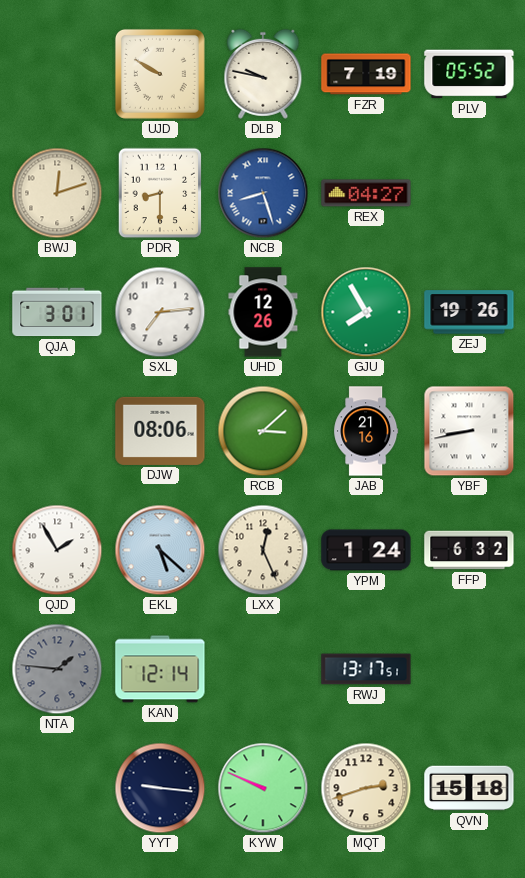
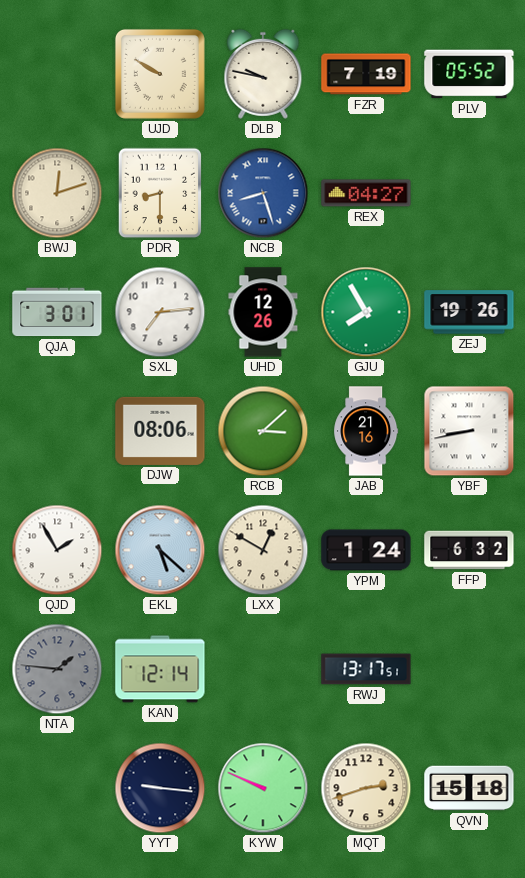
LXX: 12:26 -> 12:50 (263, 550)
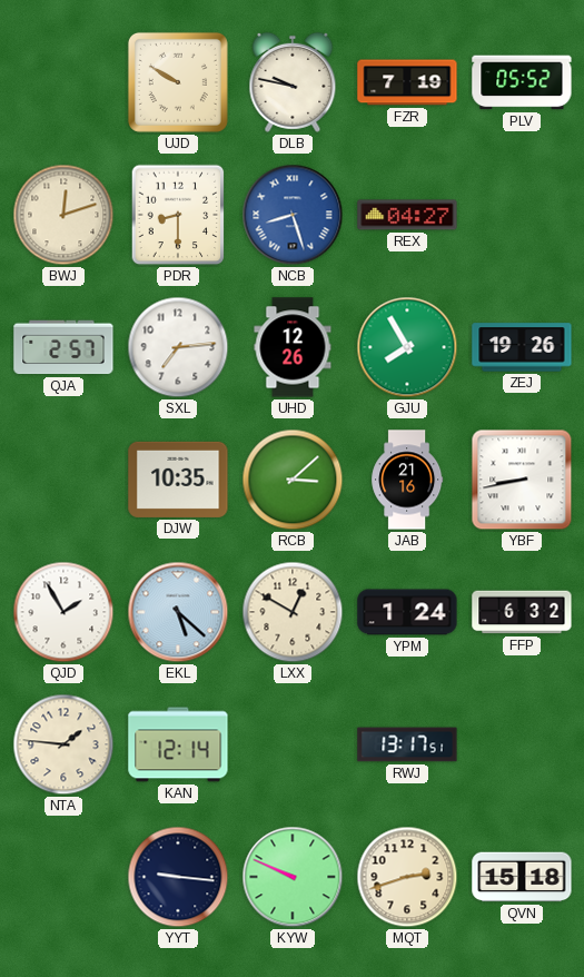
QJA: 3:01 -> 2:57 (63, 347)
DJW: 08:06 -> 10:35 (178, 480)
NTA dial: grey -> cream (63, 744)
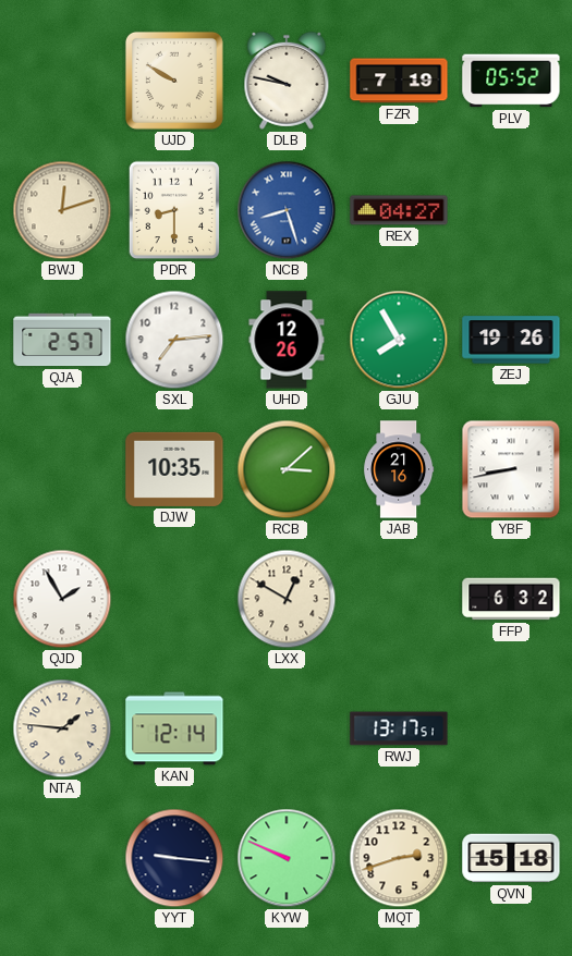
EKL: 5:22 -> none (178, 612)
YPM: 1:24 -> none (407, 612)
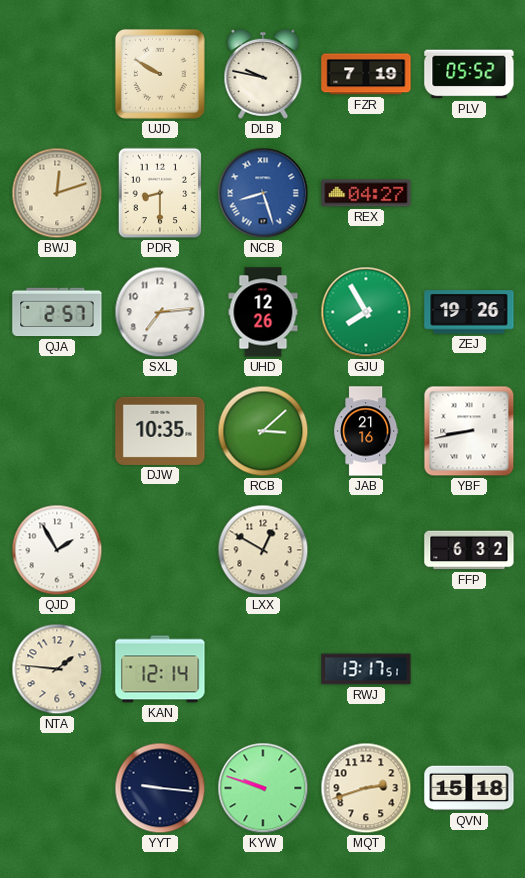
KYW: 9:49 -> 9:48 (263, 788)
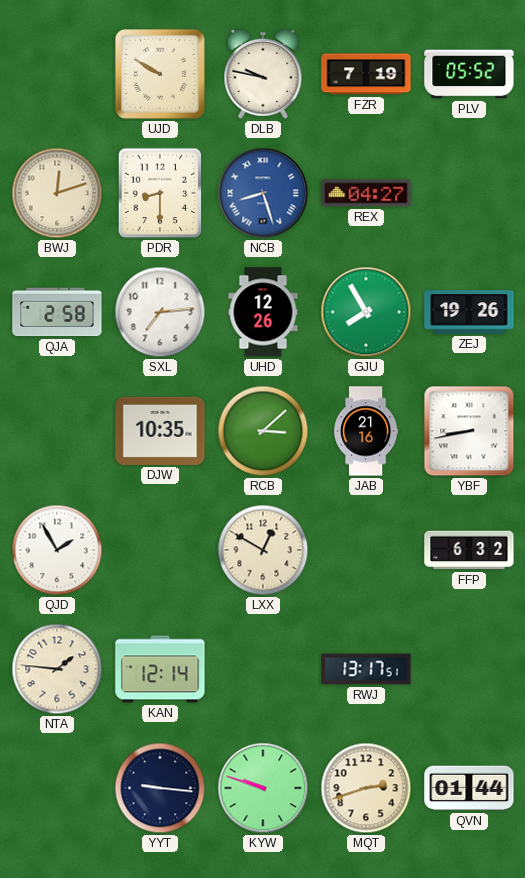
QJA: 2:57 -> 2:58 (57, 312)
QVN: 15:18 -> 01:44 (469, 788)
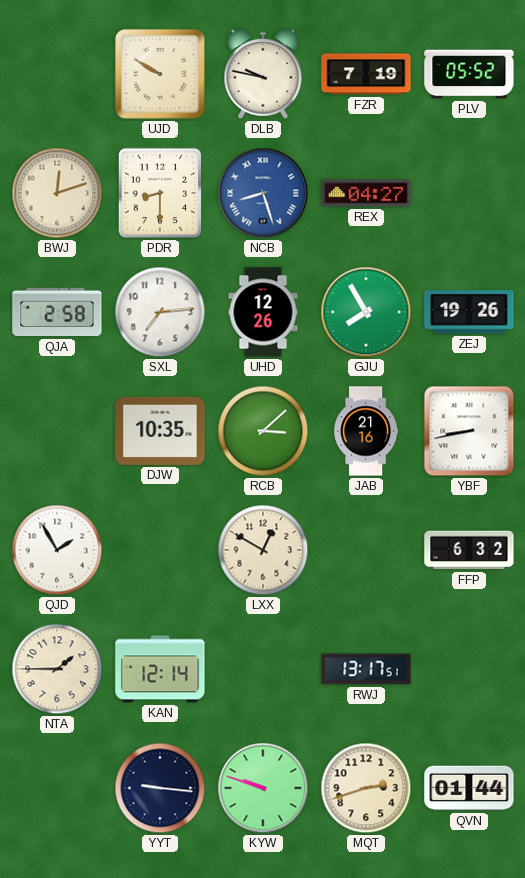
NTA: 1:46 -> 1:45 (57, 669)
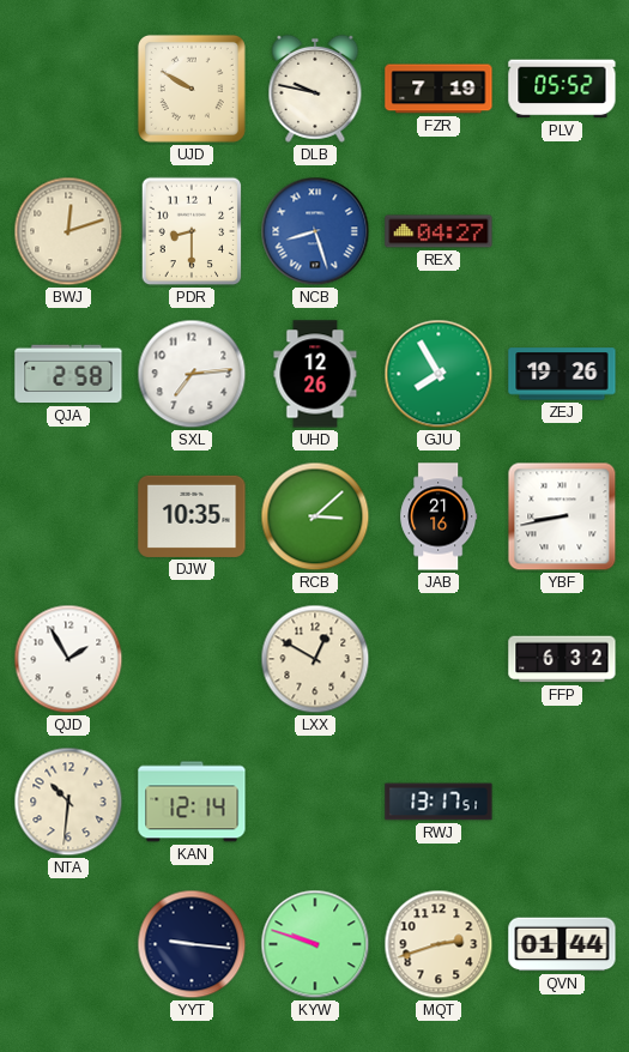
NTA: 1:45 -> 10:31 (68, 802)
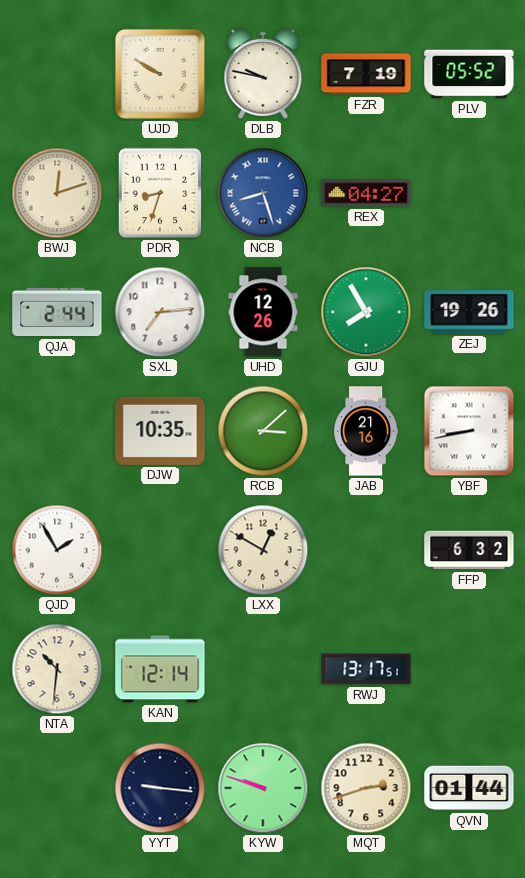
PDR: 8:30 -> 8:33 (160, 193)
QJA: 2:58 -> 2:44 (57, 312)
